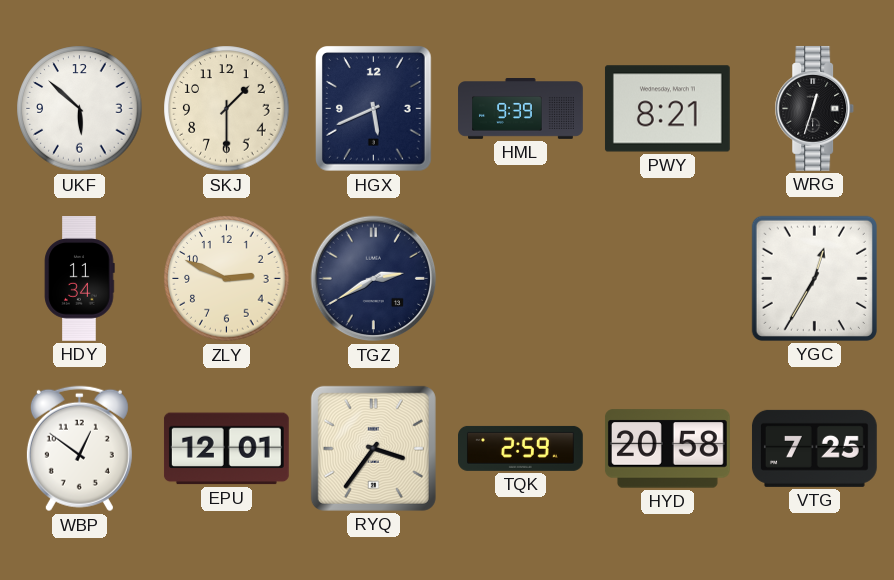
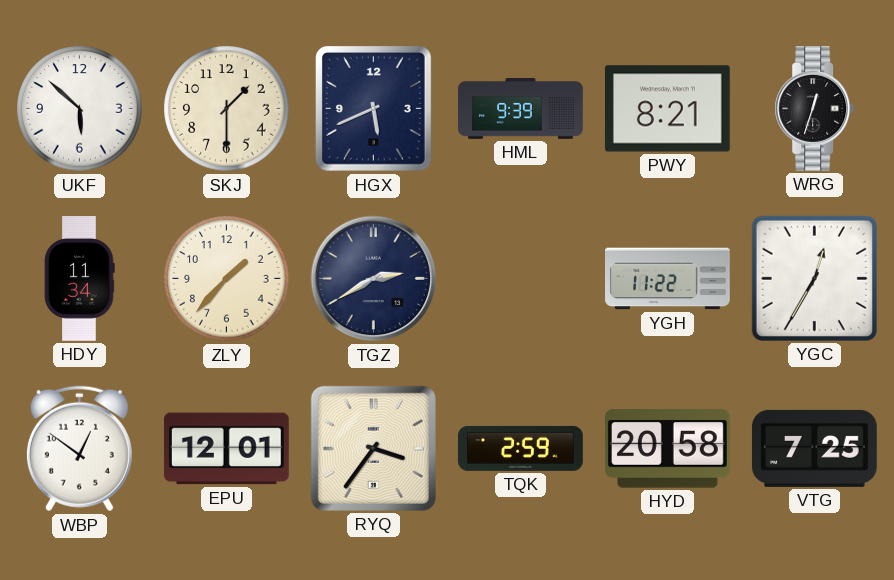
ZLY: 2:49 -> 1:37 (227, 279)
YGH: none -> 11:22 (668, 279)
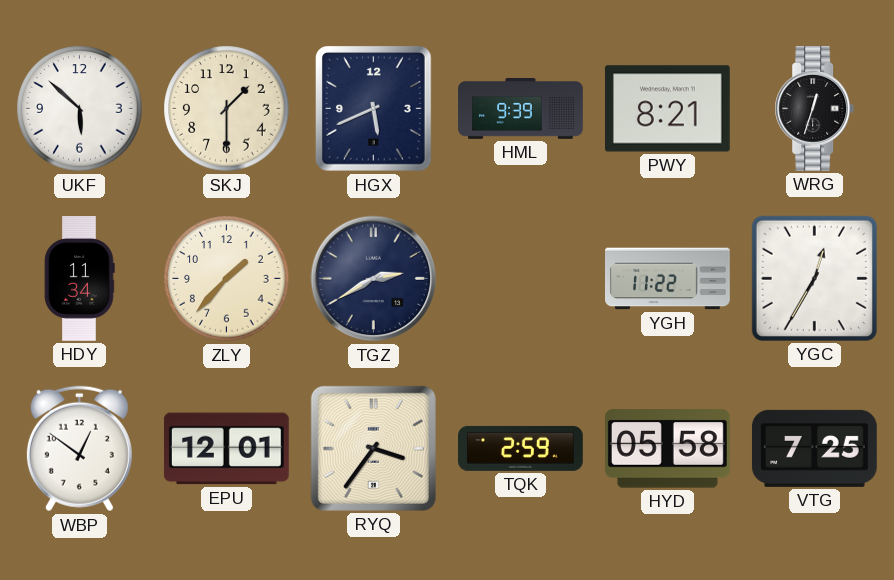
HYD: 20:58 -> 05:58 (667, 449)
